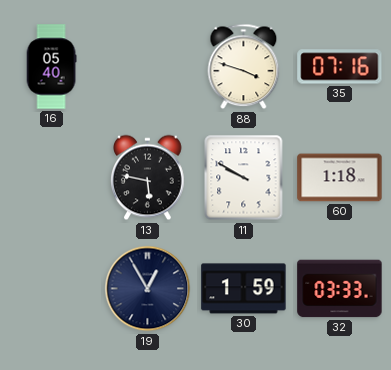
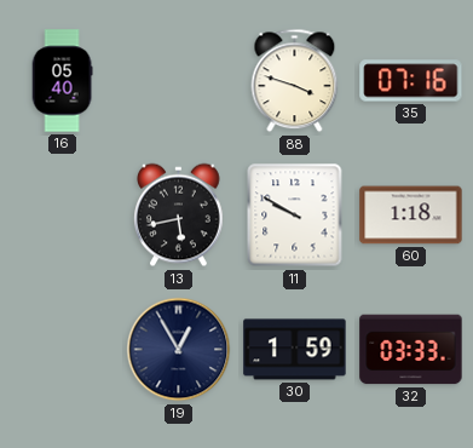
13: 5:47 -> 5:43 (179, 216)
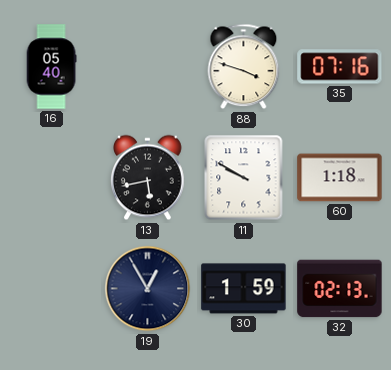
32: 03:33 -> 02:13 (340, 289)
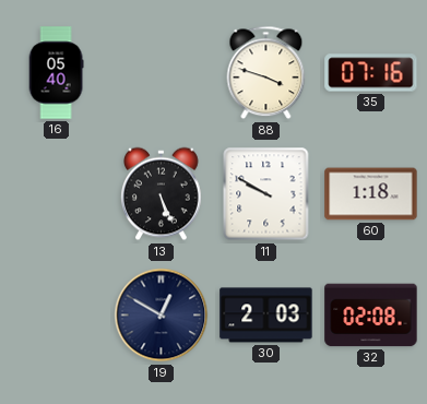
13: 5:43 -> 5:26 (162, 194)
19: 12:55 -> 12:50 (162, 316)
30: 1:59 -> 2:03 (266, 316)
32: 02:13 -> 02:08 (371, 316)
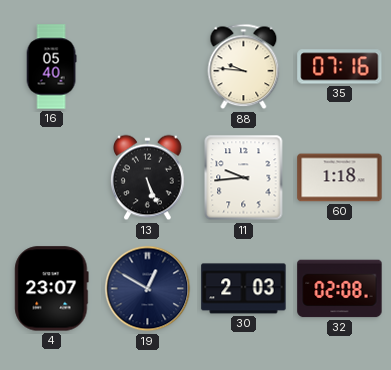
88: 3:48 -> 9:46 (244, 67)
11: 9:50 -> 9:44 (244, 178)
4: none -> 23:07 (52, 289)
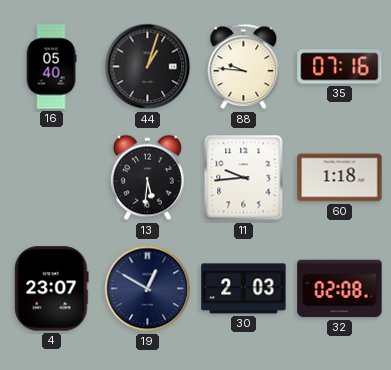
44: none -> 1:03 (148, 67)
13: 5:26 -> 5:31 (148, 178)
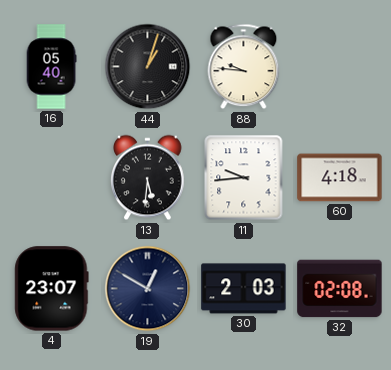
35: 07:16 -> none (340, 67)
60: 1:18 -> 4:18 (340, 178)
